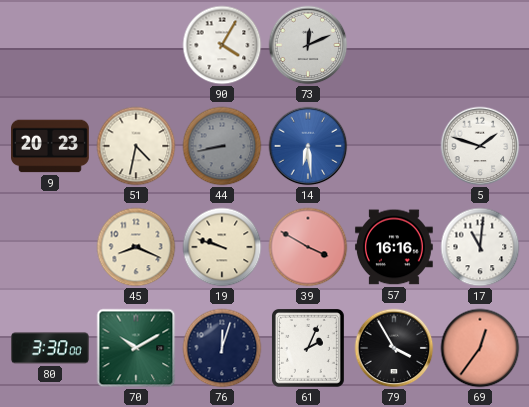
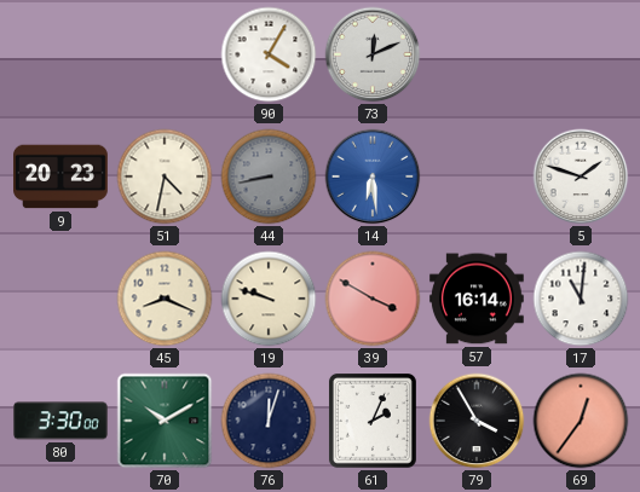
57: 16:16 -> 16:14 (477, 299)
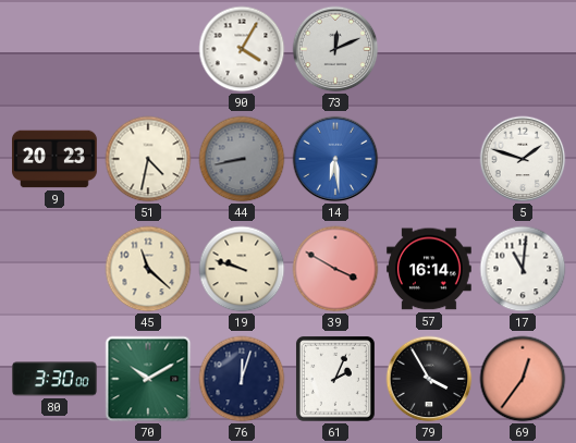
45: 8:19 -> 11:22 (148, 269)
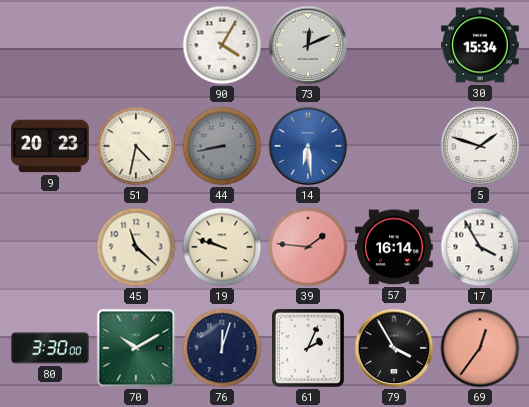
30: none -> 15:34 (481, 45)
39: 3:50 -> 1:46 (308, 247)
17: 11:01 -> 3:55 (480, 247)
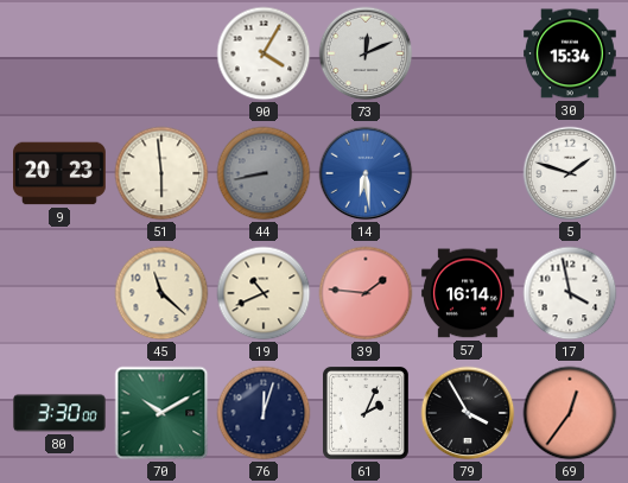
51: 4:32 -> 5:59 (161, 173)
19: 9:48 -> 10:41 (264, 293)
17: 3:55 -> 3:58 (570, 293)
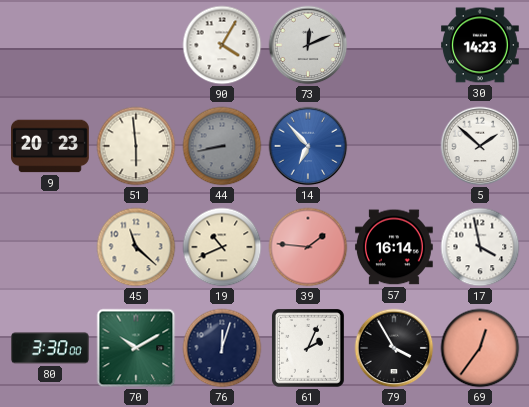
30: 15:34 -> 14:23 (481, 45)
14: 6:29 -> 6:53 (308, 146)
5: 1:48 -> 1:52 (480, 146)
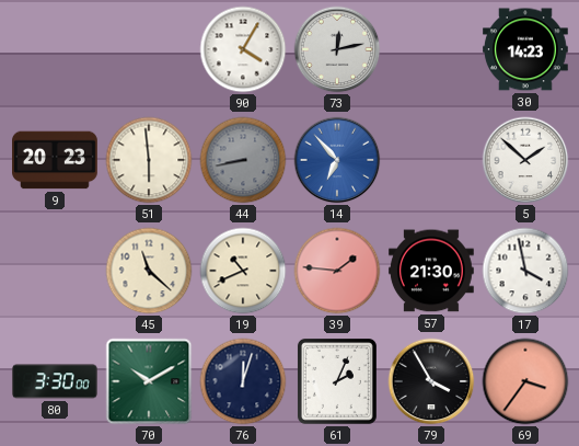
73: 12:11 -> 12:13 (337, 49)
57: 16:14 -> 21:30 (431, 271)
69: 12:36 -> 3:36 (525, 381)
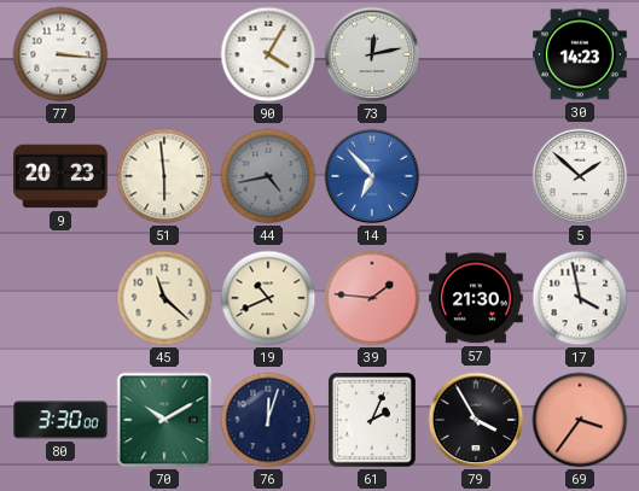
77: none -> 3:16 (60, 54)
44: 8:43 -> 4:43 (268, 176)
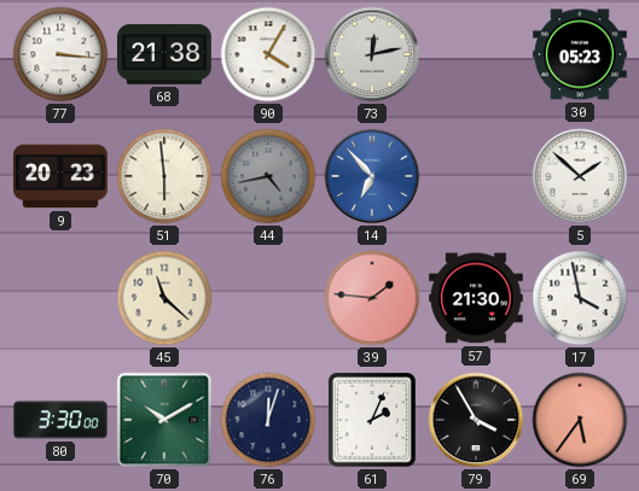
68: none -> 21:38 (165, 54)
30: 14:23 -> 05:23 (581, 54)
19: 10:41 -> none (268, 298)
69: 3:36 -> 5:36 (580, 420)
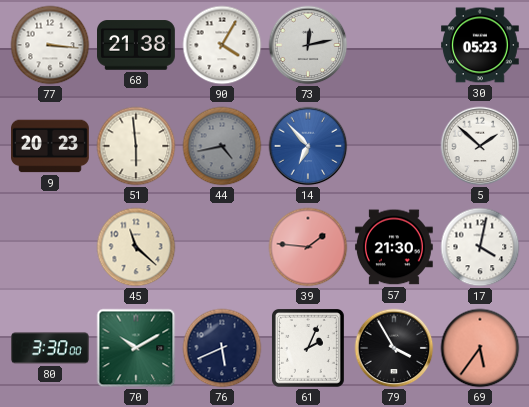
17: 3:58 -> 4:02 (480, 247)
76: 12:03 -> 5:41 (222, 348)
